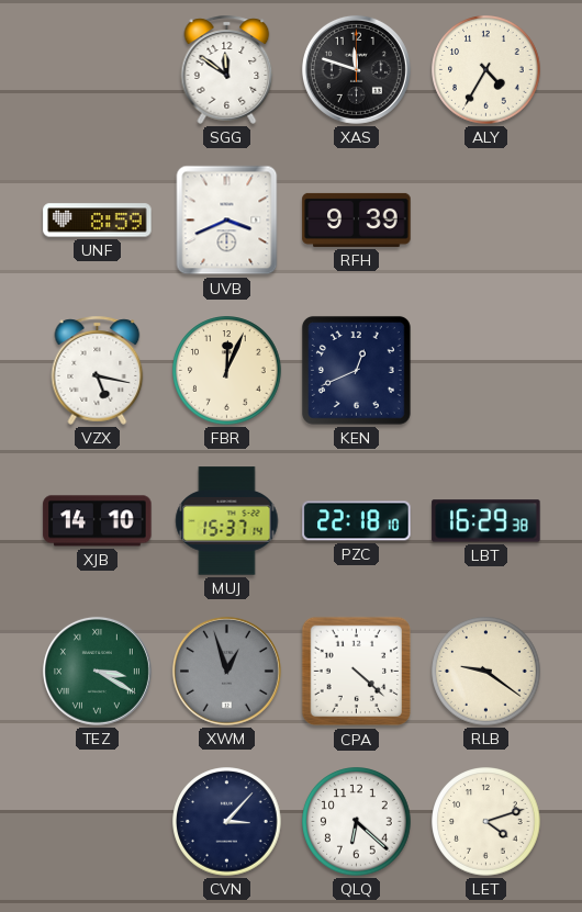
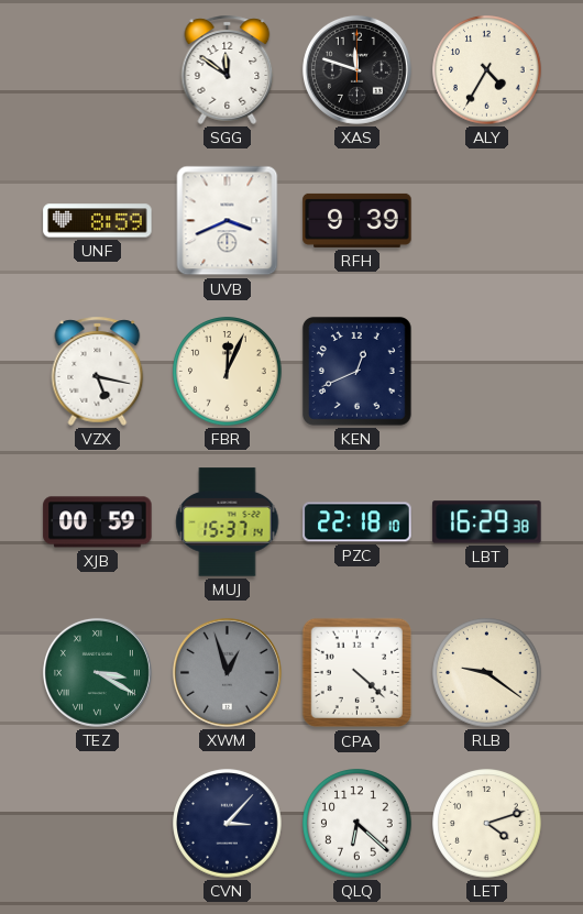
XJB: 14:10 -> 00:59 (98, 522)
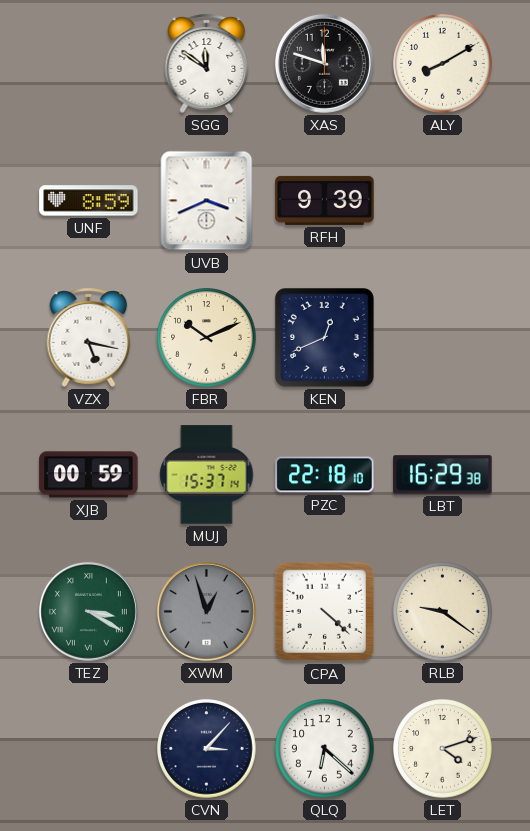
ALY: 4:35 -> 8:10 (443, 64)
FBR: 12:04 -> 10:11 (207, 338)
